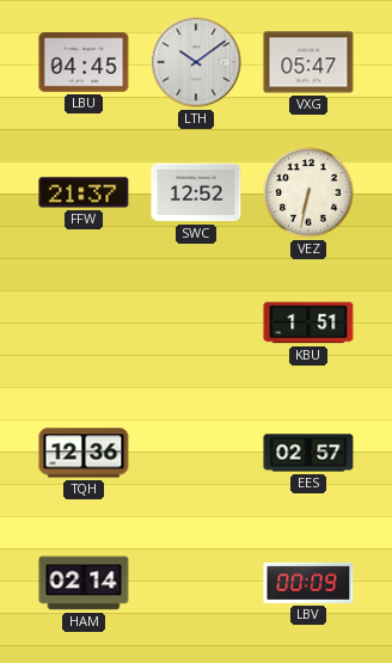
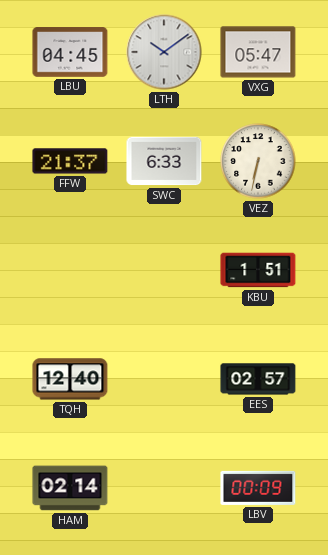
SWC: 12:52 -> 6:33 (164, 161)
TQH: 12:36 -> 12:40 (70, 379)
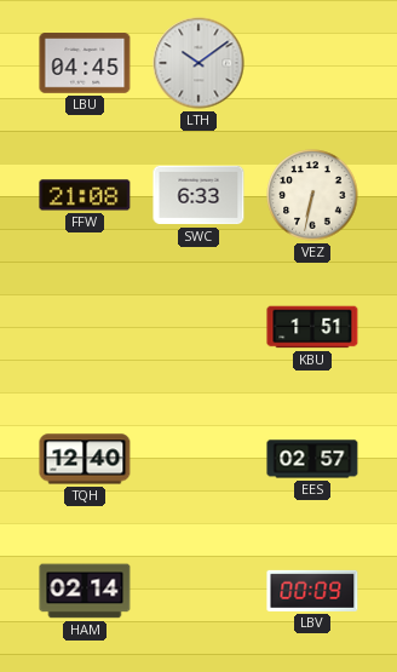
VXG: 05:47 -> none (258, 52)
FFW: 21:37 -> 21:08 (85, 195)
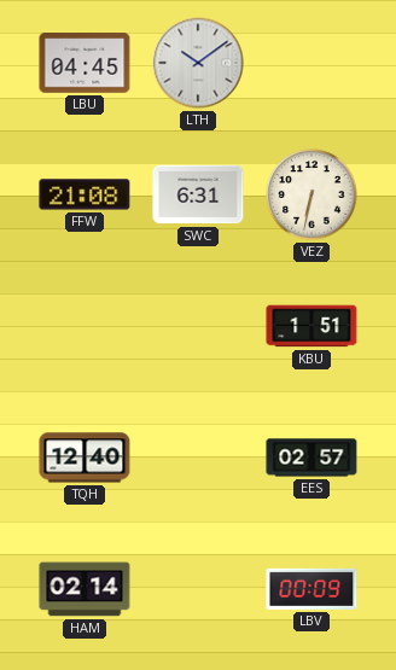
SWC: 6:33 -> 6:31 (198, 194)
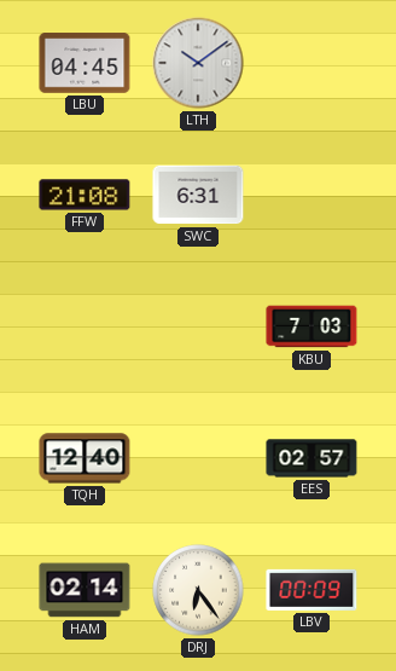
VEZ: 6:32 -> none (311, 194)
KBU: 1:51 -> 7:03 (311, 326)
DRJ: none -> 6:24 (198, 590)
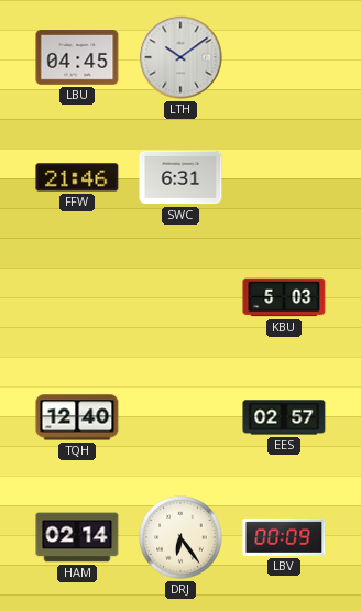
FFW: 21:08 -> 21:46 (77, 177)
KBU: 7:03 -> 5:03 (284, 297)
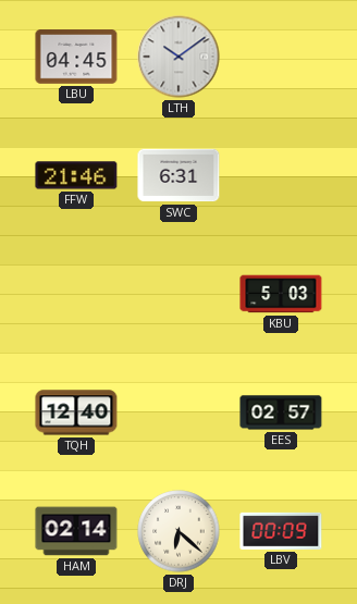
DRJ: 6:24 -> 6:22 (178, 531)
